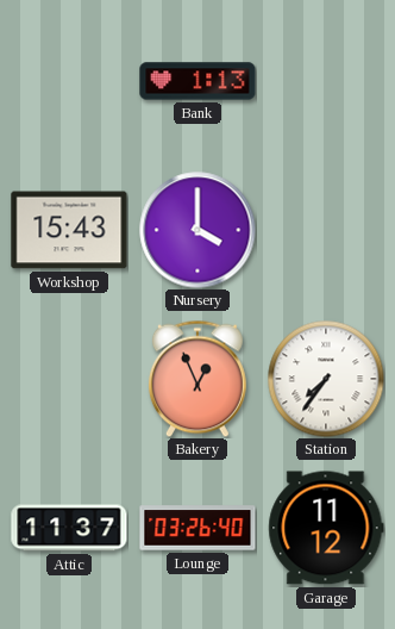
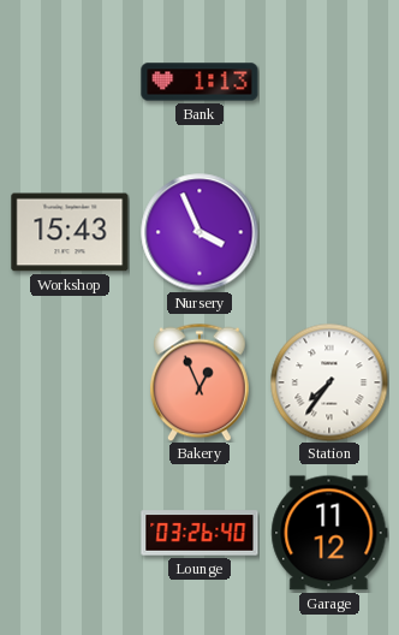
Nursery: 4:00 -> 3:56 (199, 232)
Attic: 11:37 -> none (69, 528)
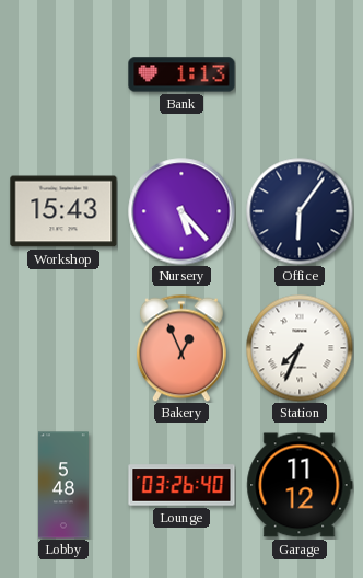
Nursery: 3:56 -> 5:23 (181, 211)
Office: none -> 6:06 (300, 211)
Station: 7:36 -> 7:34 (300, 348)
Lobby: none -> 5:48 (63, 485)
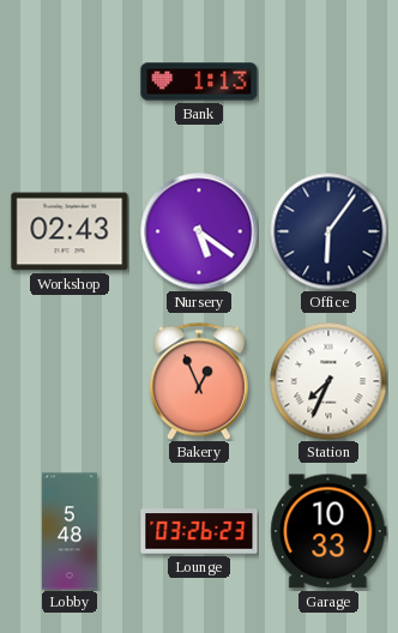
Workshop: 15:43 -> 02:43 (70, 231)
Nursery: 5:23 -> 5:21 (199, 231)
Lounge: 03:26:40 -> 03:26:23 (199, 531)
Garage: 11:12 -> 10:33 (328, 531)
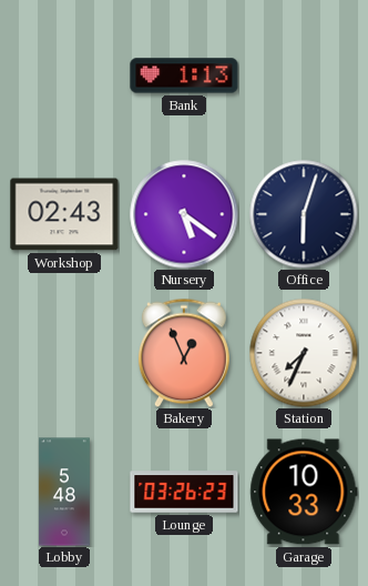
Office: 6:06 -> 6:03 (304, 214)
